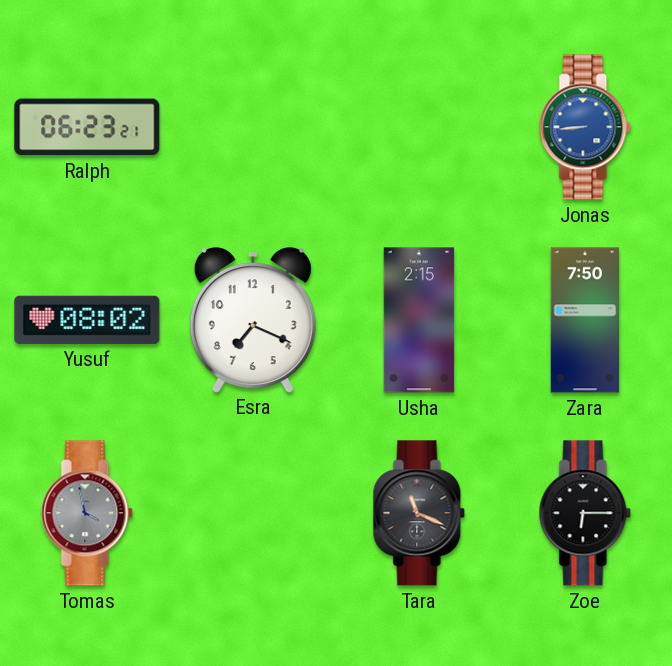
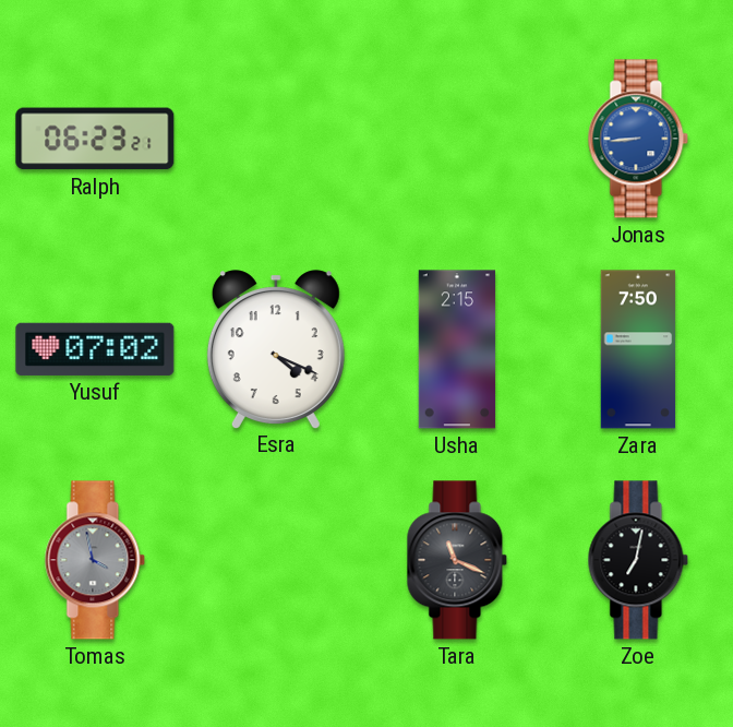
Yusuf: 08:02 -> 07:02 (95, 349)
Esra: 7:19 -> 4:19 (276, 349)
Zoe: 6:15 -> 7:02 (638, 560)
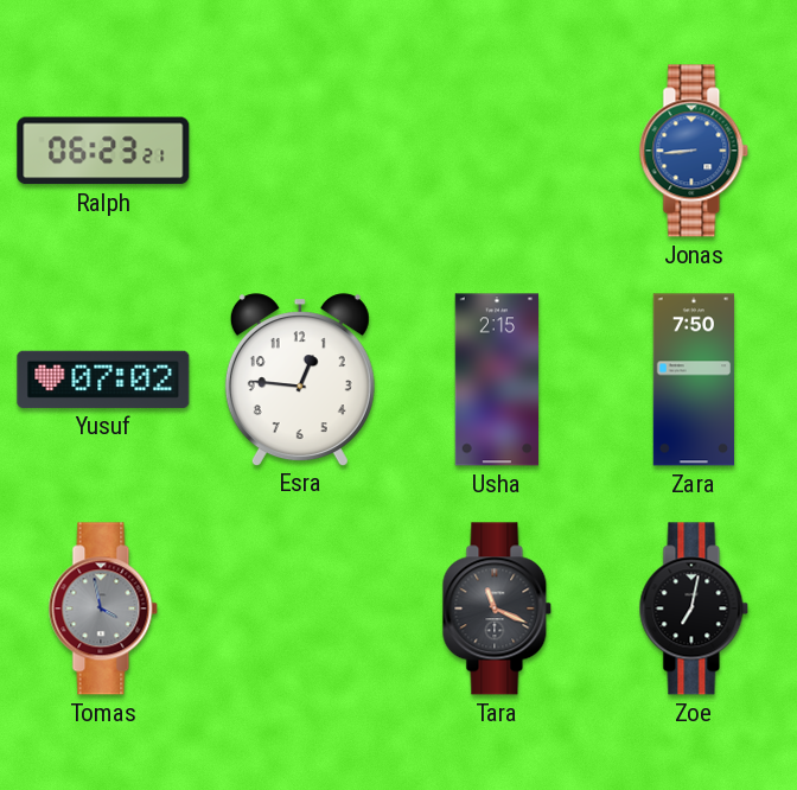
Esra: 4:19 -> 12:46 (300, 380)
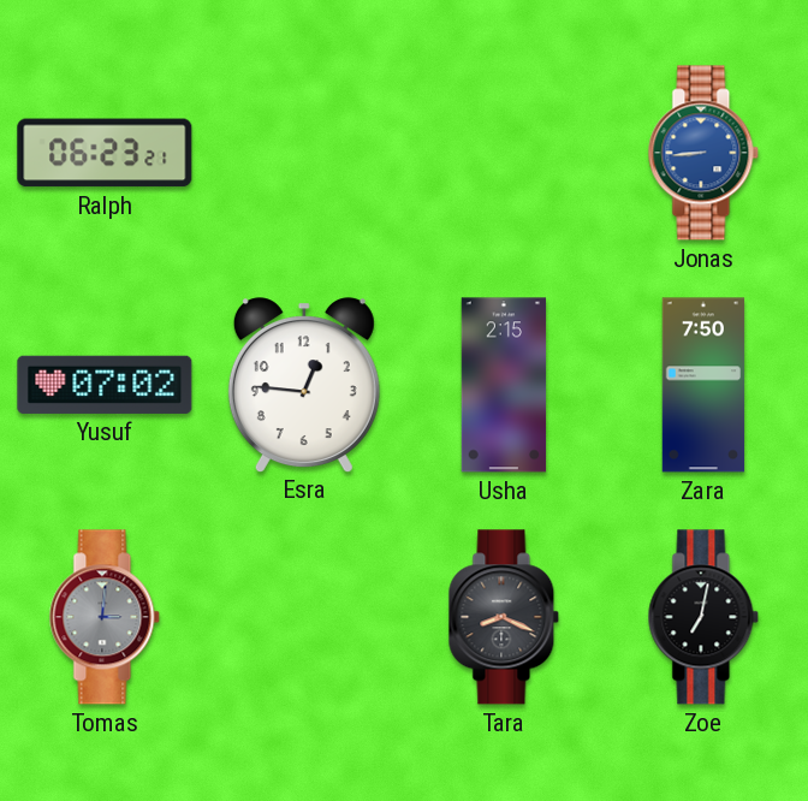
Tomas: 3:58 -> 3:01 (105, 617)
Tara: 11:19 -> 8:19 (504, 617)
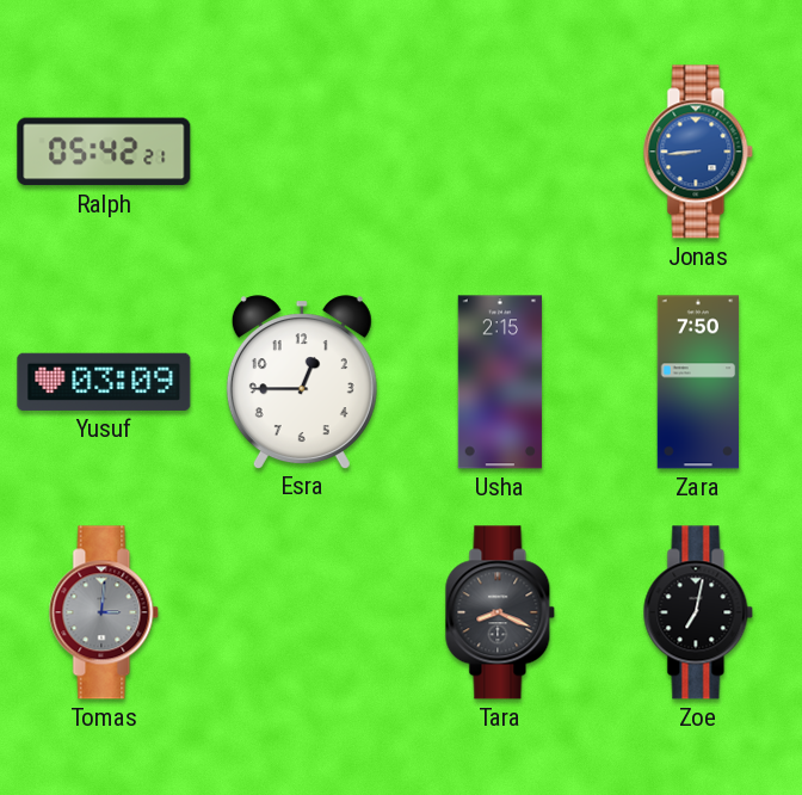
Ralph: 06:23 -> 05:42 (104, 152)
Yusuf: 07:02 -> 03:09 (104, 382)
Esra: 12:46 -> 12:45 (302, 382)
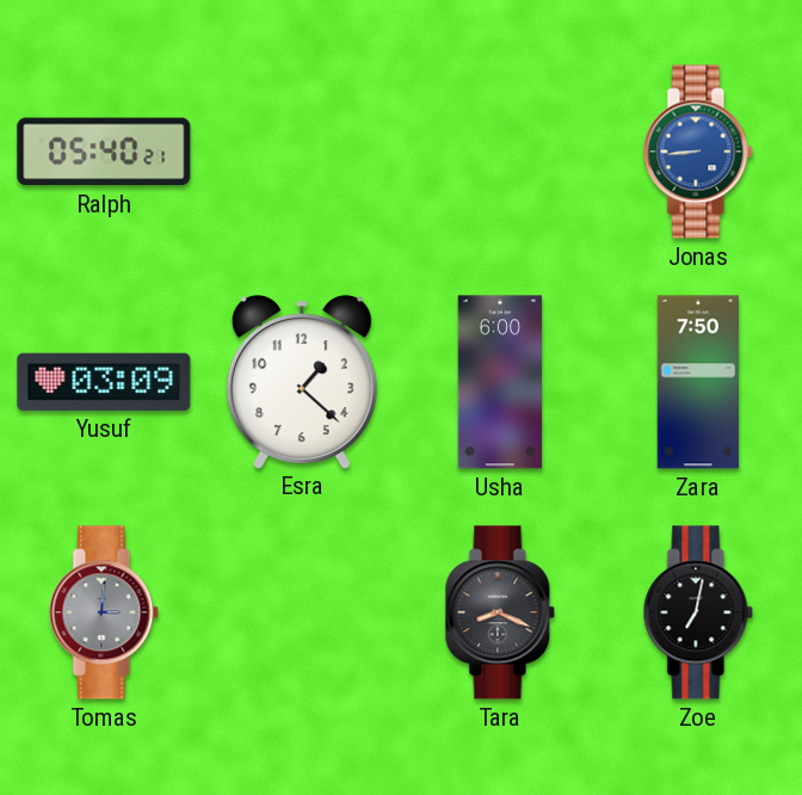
Ralph: 05:42 -> 05:40 (104, 152)
Esra: 12:45 -> 1:22 (302, 382)
Usha: 2:15 -> 6:00 (500, 382)
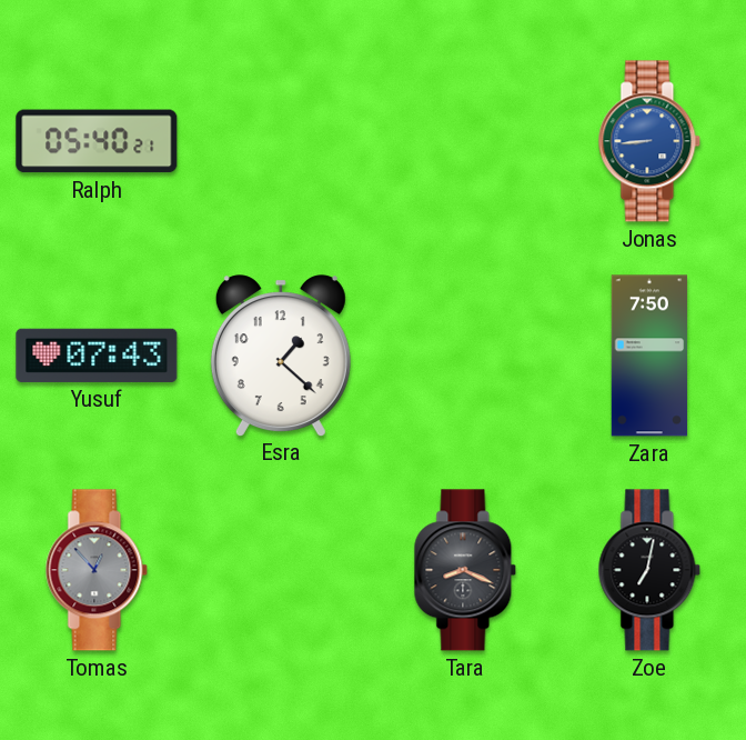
Yusuf: 03:09 -> 07:43 (97, 356)
Usha: 6:00 -> none (500, 382)
Tomas: 3:01 -> 12:53 (97, 570)
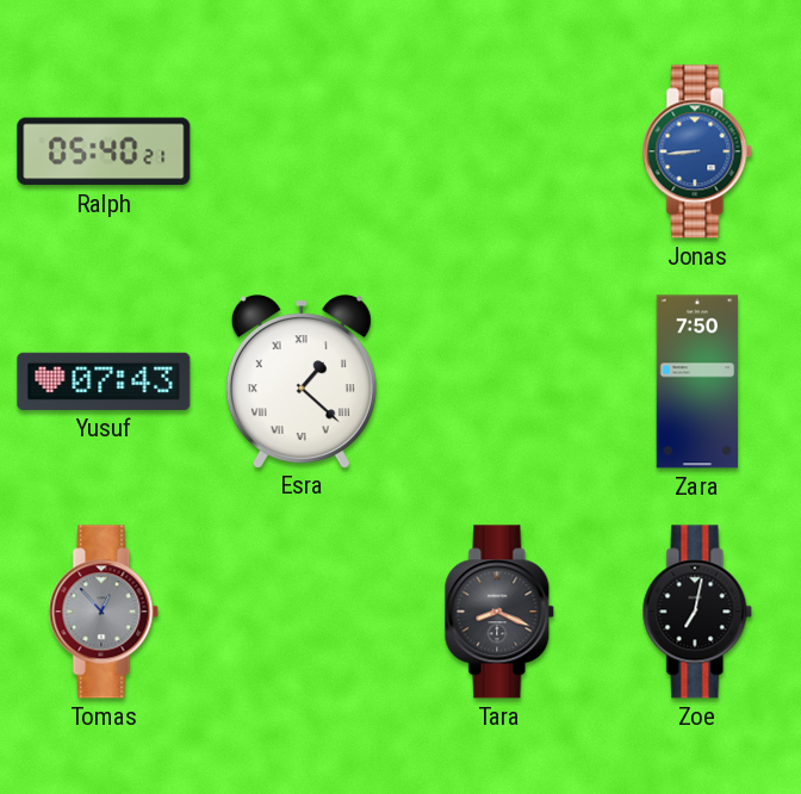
Esra numerals: Arabic -> Roman (302, 382)
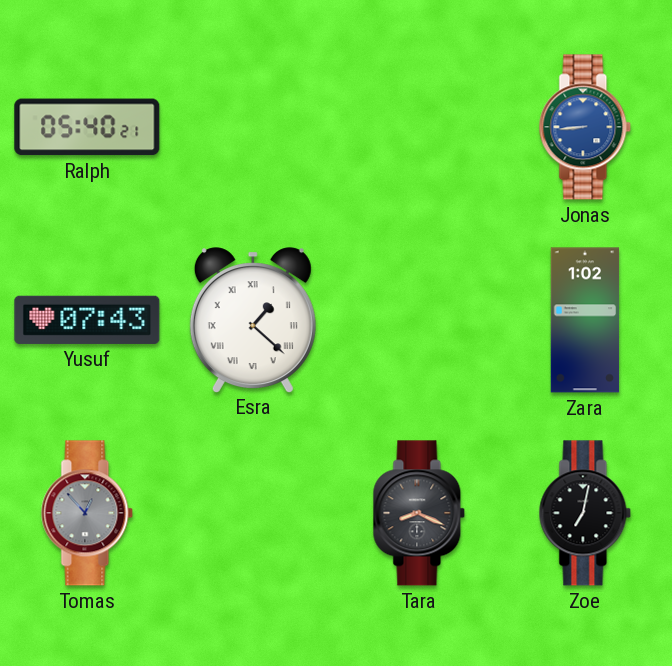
Zara: 7:50 -> 1:02 (585, 320)
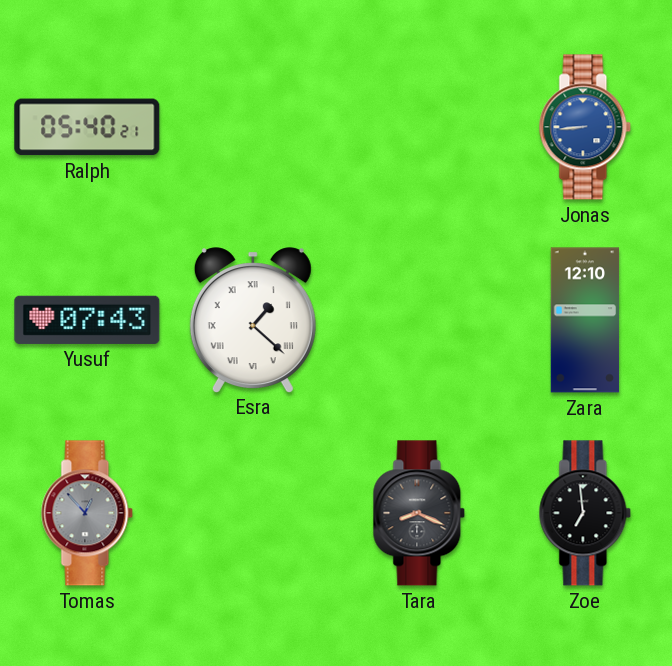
Zara: 1:02 -> 12:10 (585, 320)
Zoe: 7:02 -> 6:59 (585, 513)
